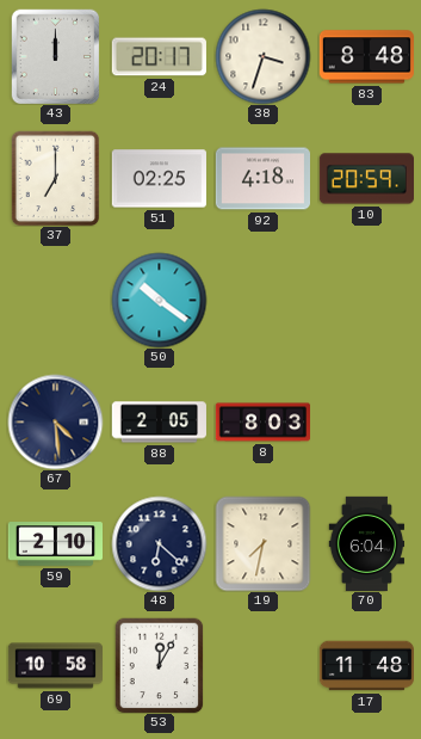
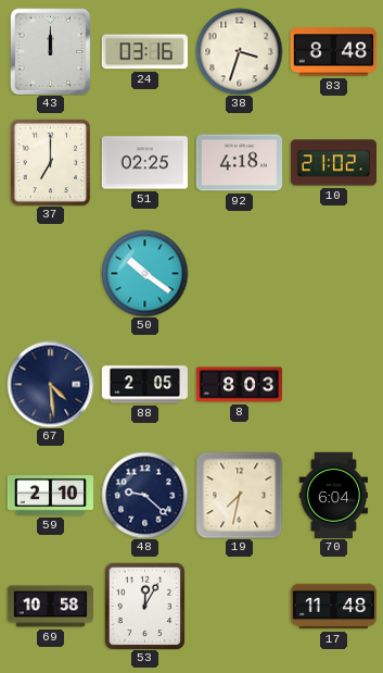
24: 20:17 -> 03:16 (144, 52)
10: 20:59 -> 21:02 (333, 163)
48: 6:22 -> 9:22 (144, 495)
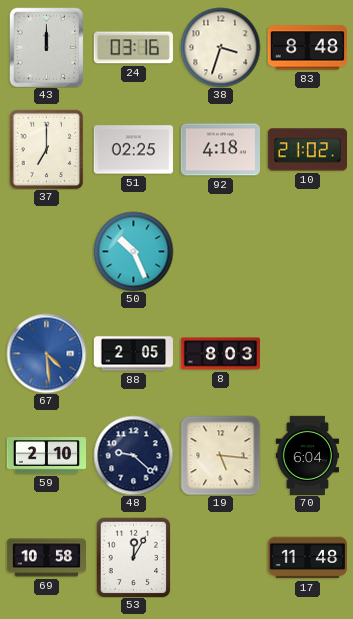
50: 10:21 -> 10:26 (133, 251)
67 dial: navy -> blue (46, 353)
19: 7:32 -> 5:16 (220, 455)
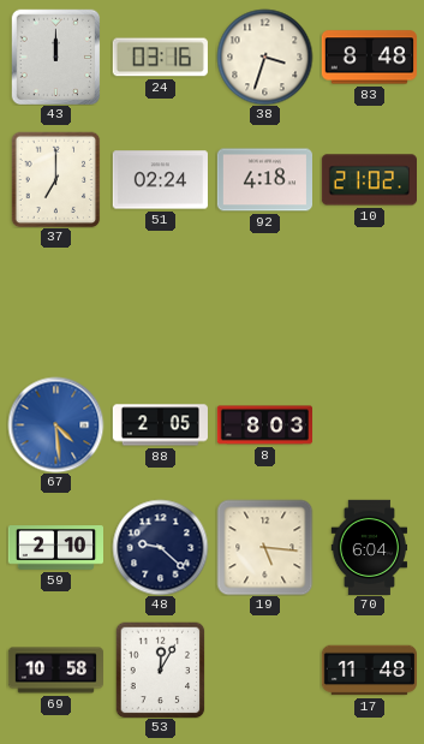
51: 02:25 -> 02:24 (160, 180)
50: 10:26 -> none (133, 251)
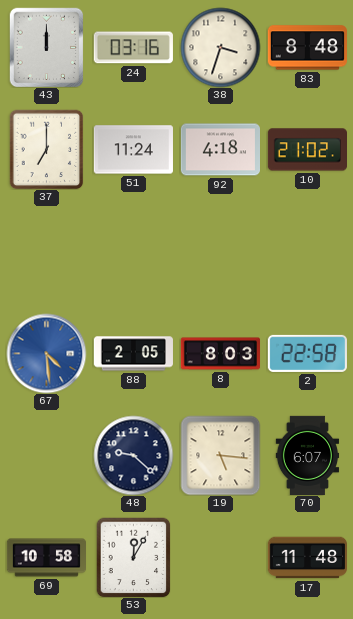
51: 02:24 -> 11:24 (133, 150)
2: none -> 22:58 (307, 353)
59: 2:10 -> none (55, 548)
70: 6:04 -> 6:07 (308, 455)
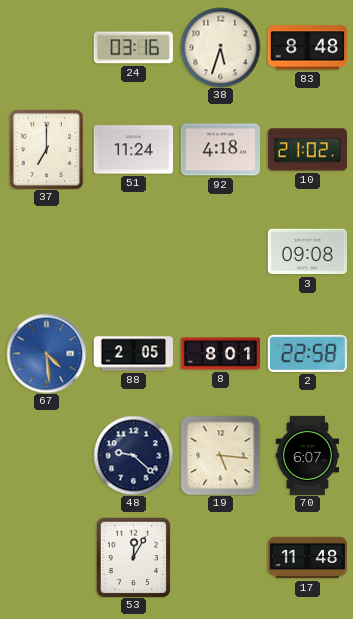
43: 12:00 -> none (47, 47)
38: 3:33 -> 5:33 (220, 47)
3: none -> 09:08 (307, 252)
8: 8:03 -> 8:01 (220, 354)
69: 10:58 -> none (46, 558)
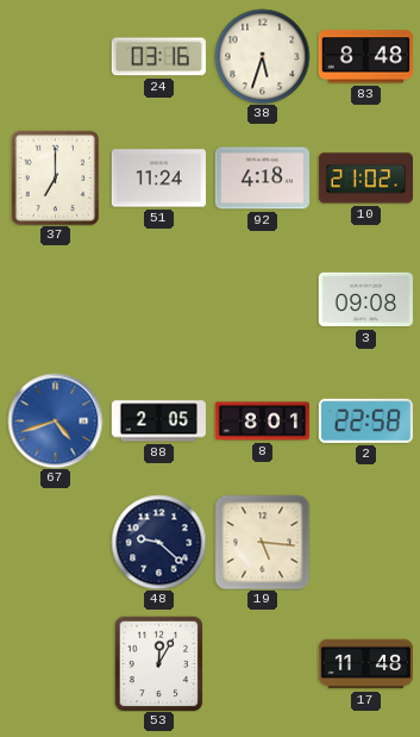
67: 4:29 -> 4:42 (55, 420)
70: 6:07 -> none (308, 455)
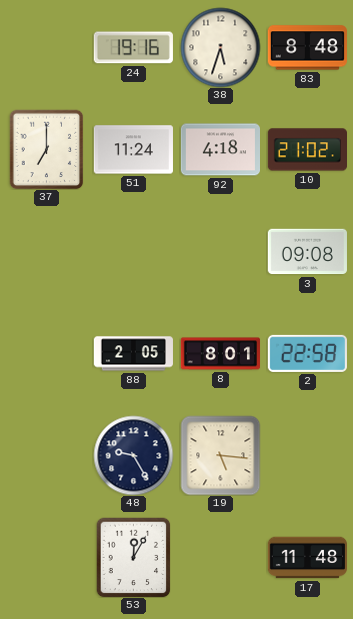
24: 03:16 -> 19:16 (133, 48)
67: 4:42 -> none (55, 420)
48: 9:22 -> 9:25 (133, 455)
